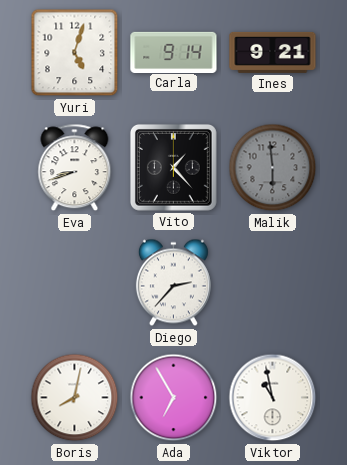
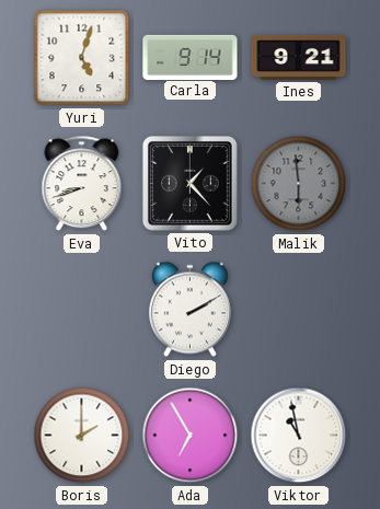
Diego: 2:37 -> 2:10 (189, 310)
Boris: 8:02 -> 2:00 (82, 436)
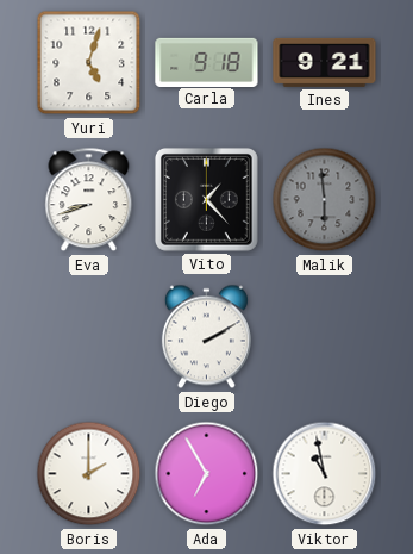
Carla: 9:14 -> 9:18 (207, 62)
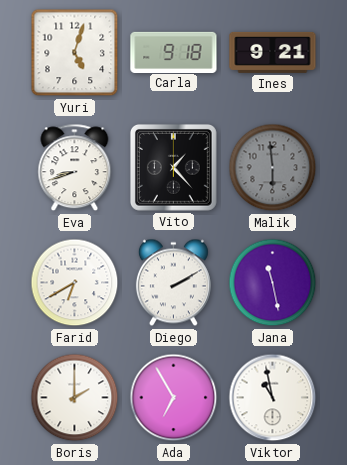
Farid: none -> 6:40 (75, 283)
Jana: none -> 11:28 (273, 283)
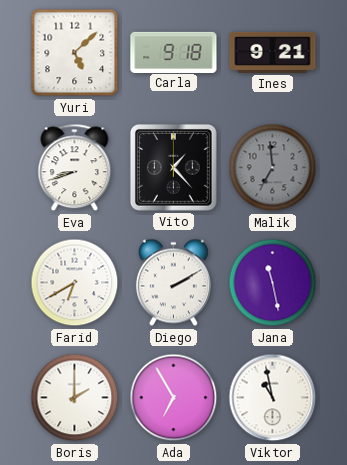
Yuri: 5:03 -> 5:08 (75, 53)
Malik: 5:59 -> 6:59 (273, 168)
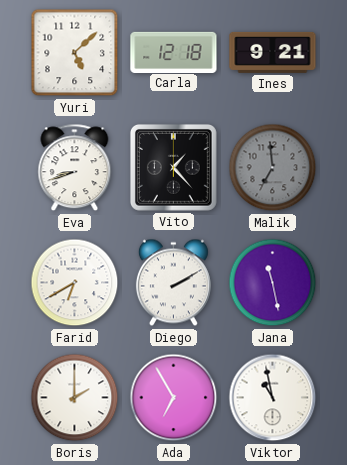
Carla: 9:18 -> 12:18 (174, 52)
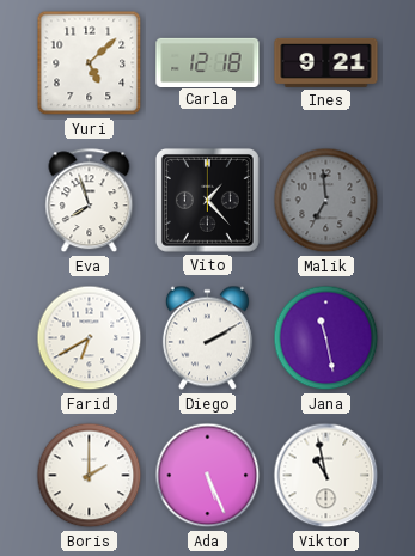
Eva: 8:42 -> 7:57 (90, 201)
Ada: 6:55 -> 5:26 (208, 476)
